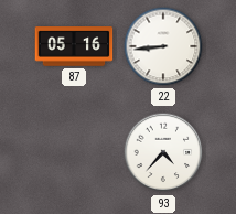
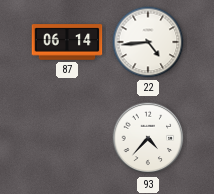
87: 05:16 -> 06:14 (67, 42)
22: 8:44 -> 4:44 (148, 42)
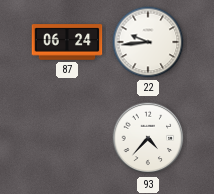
87: 06:14 -> 06:24 (67, 42)
22: 4:44 -> 9:44 (148, 42)
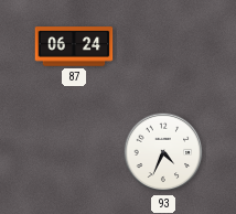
22: 9:44 -> none (148, 42)
93: 4:37 -> 4:34 (163, 152)
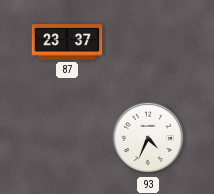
87: 06:24 -> 23:37 (67, 42)
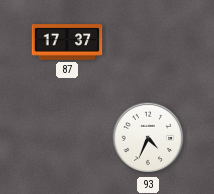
87: 23:37 -> 17:37 (67, 42)
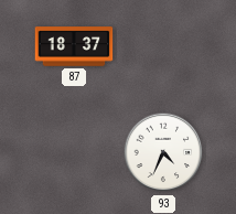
87: 17:37 -> 18:37 (74, 46)
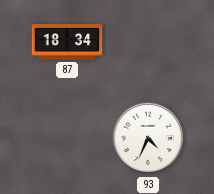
87: 18:37 -> 18:34 (67, 42)
